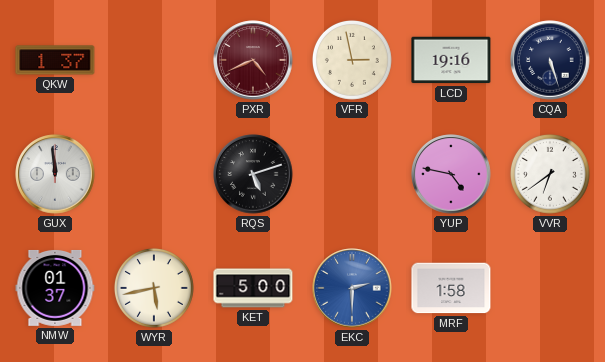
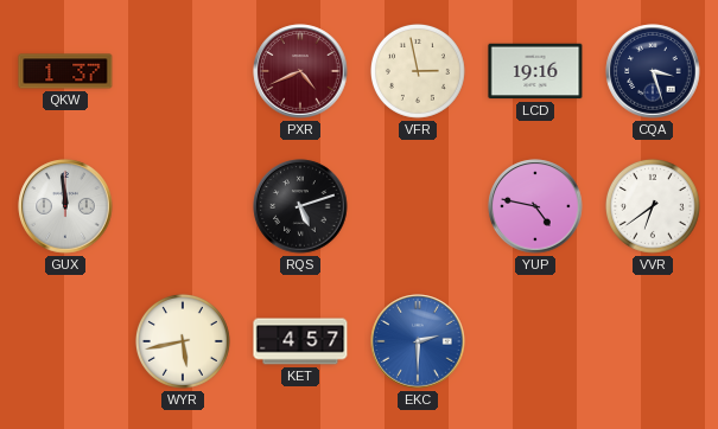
CQA: 5:27 -> 3:27 (653, 71)
NMW: 01:37 -> none (55, 288)
KET: 5:00 -> 4:57 (300, 341)
MRF: 1:58 -> none (451, 288)
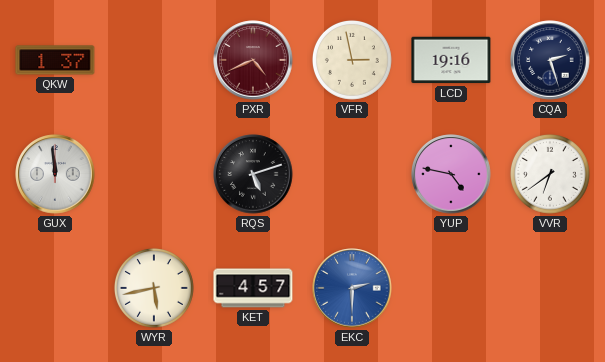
CQA: 3:27 -> 2:27 (550, 60)
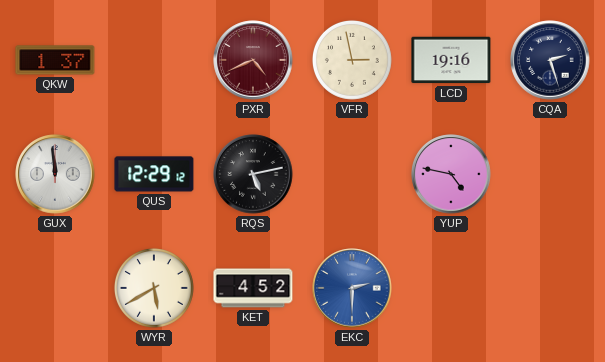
QUS: none -> 12:29 (154, 174)
RQS: 5:12 -> 5:13 (253, 174)
VVR: 6:39 -> none (550, 174)
WYR: 5:43 -> 5:40 (154, 288)
KET: 4:57 -> 4:52 (253, 288)
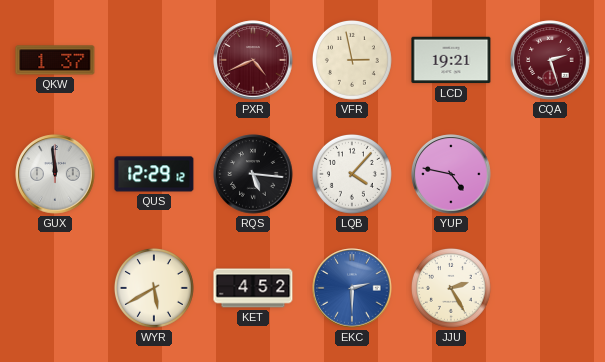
LCD: 19:16 -> 19:21 (451, 60)
CQA dial: navy -> burgundy (550, 60)
RQS: 5:13 -> 5:16 (253, 174)
LQB: none -> 4:07 (352, 174)
JJU: none -> 2:25 (451, 288)
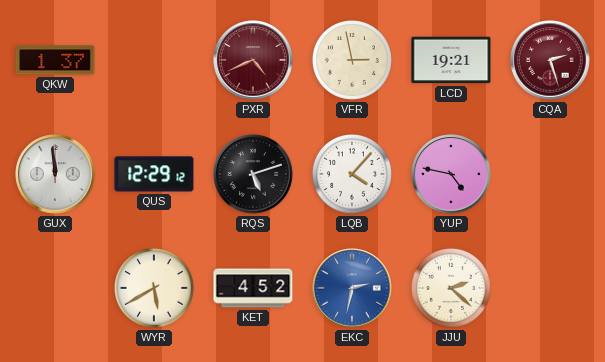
RQS: 5:16 -> 5:12 (253, 174)
EKC: 2:30 -> 2:32 (352, 288)
JJU: 2:25 -> 2:22 (451, 288)
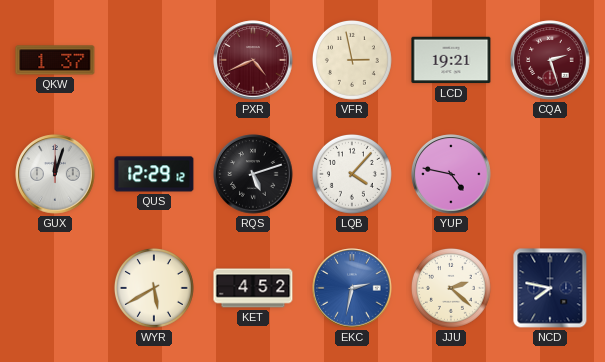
GUX: 11:59 -> 12:03 (55, 174)
NCD: none -> 7:47 (550, 288)
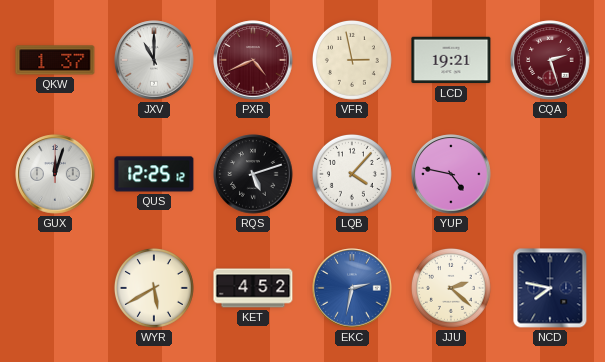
JXV: none -> 11:00 (154, 60)
QUS: 12:29 -> 12:25 (154, 174)
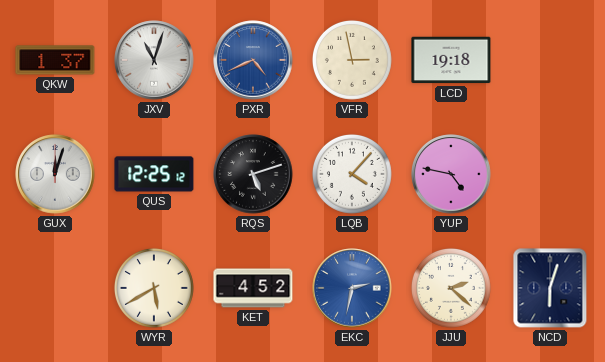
JXV: 11:00 -> 11:03 (154, 60)
PXR dial: burgundy -> blue (253, 60)
LCD: 19:21 -> 19:18 (451, 60)
CQA: 2:27 -> none (550, 60)
NCD: 7:47 -> 6:03 (550, 288)
